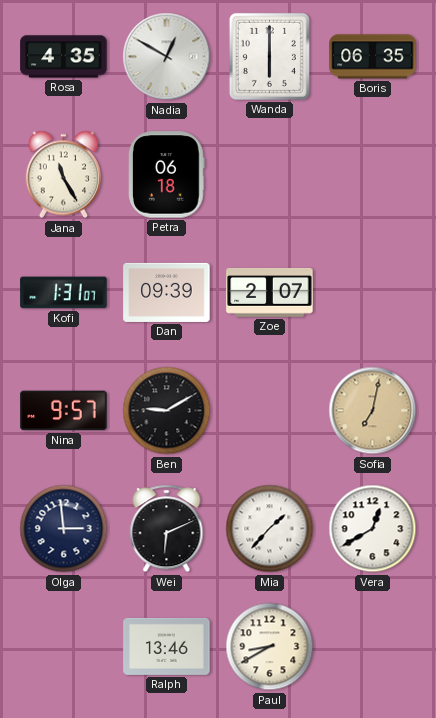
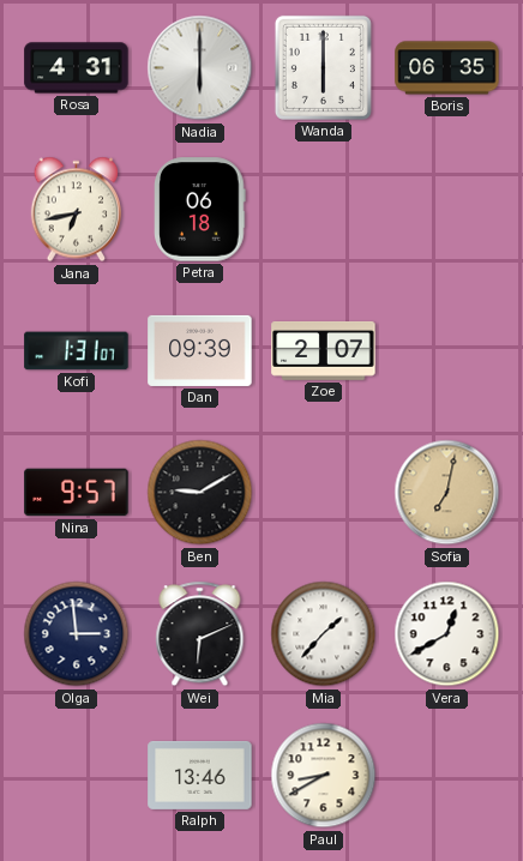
Rosa: 4:35 -> 4:31 (77, 68)
Nadia: 12:50 -> 6:00 (200, 68)
Jana: 11:25 -> 6:43 (76, 210)
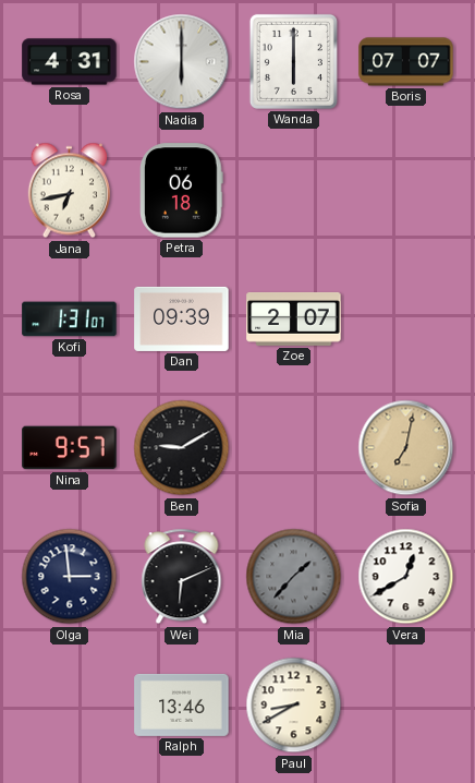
Boris: 06:35 -> 07:07 (406, 62)
Mia dial: white -> grey (294, 577)
